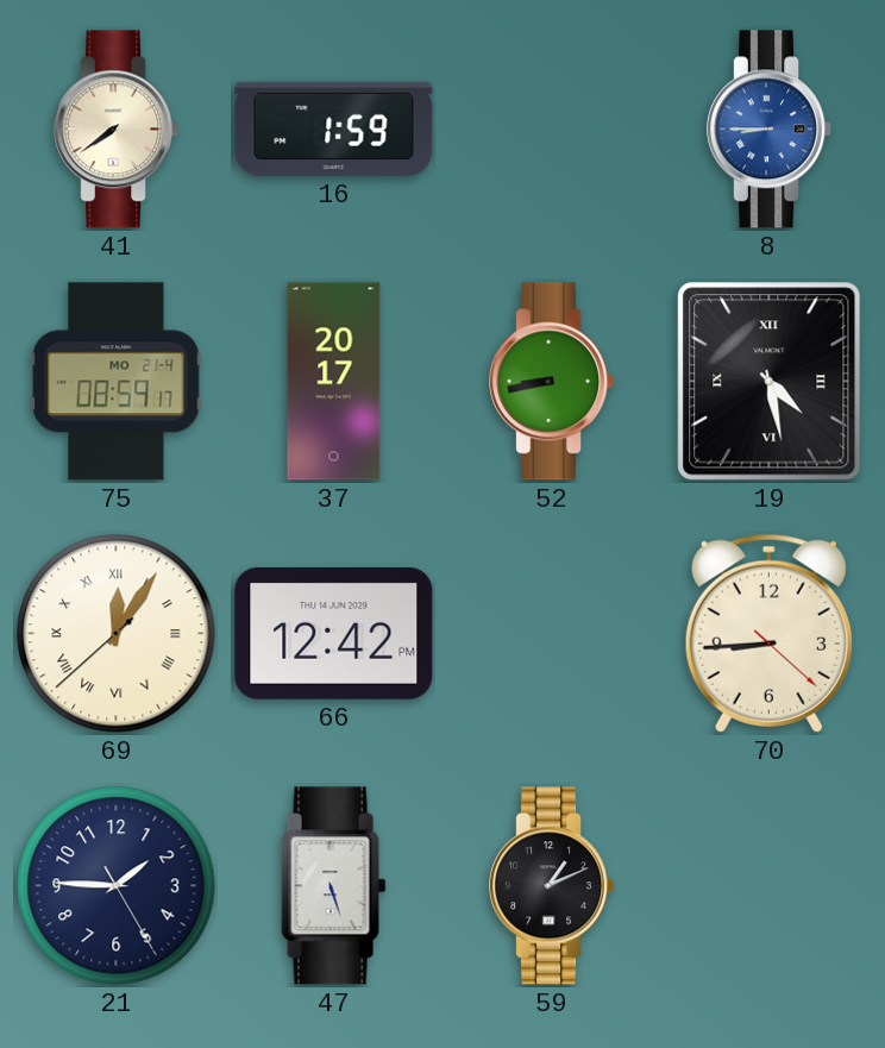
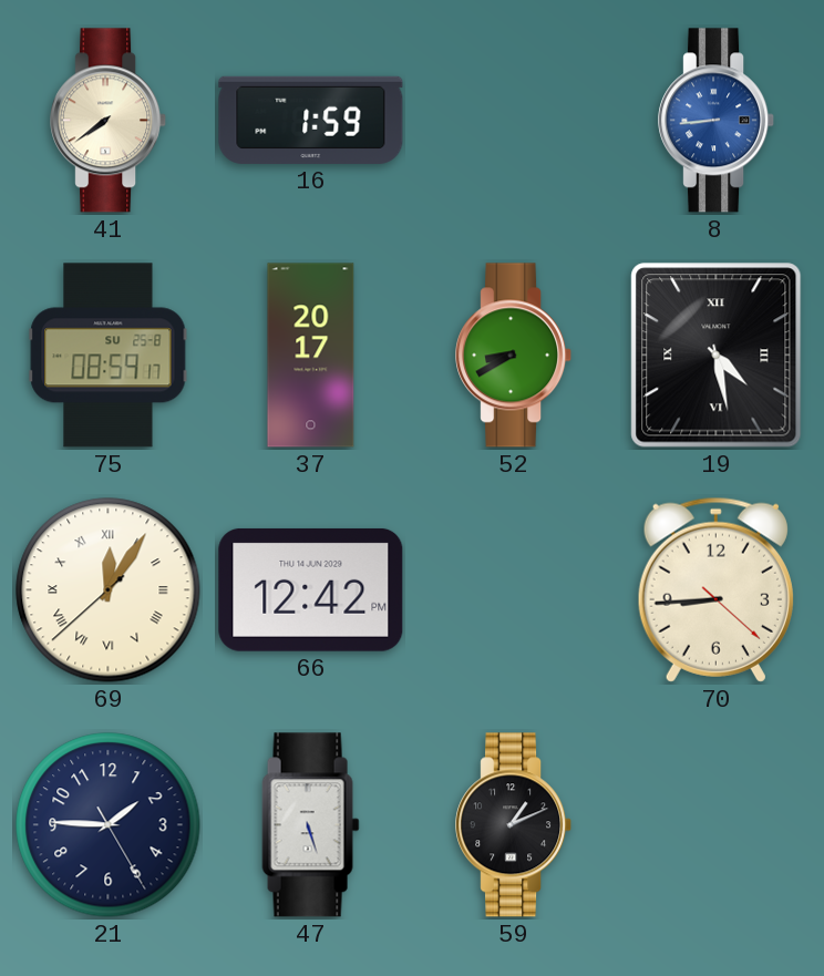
8: 8:45 -> 8:44 (717, 121)
75 date: MO 21-4 -> SU 25-8 (109, 356)
52: 8:43 -> 8:40 (514, 356)
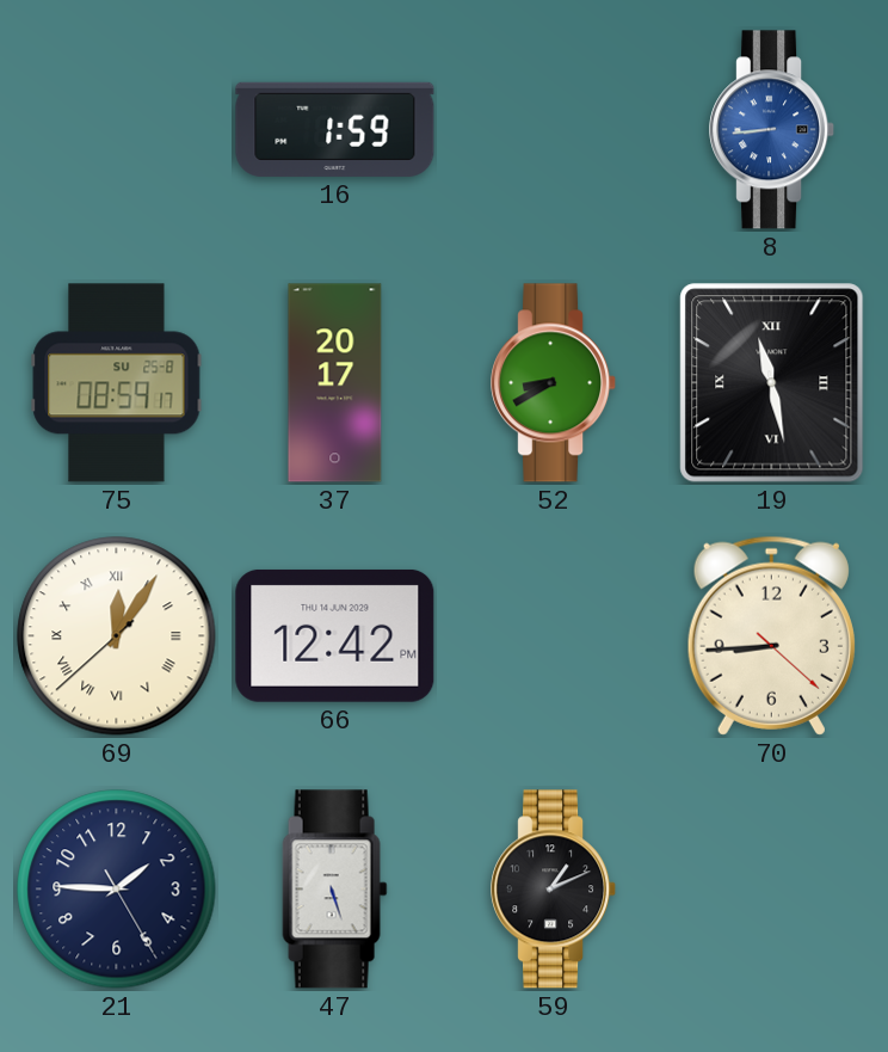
41: 7:39 -> none (109, 121)
19: 4:28 -> 11:28 (772, 383)
